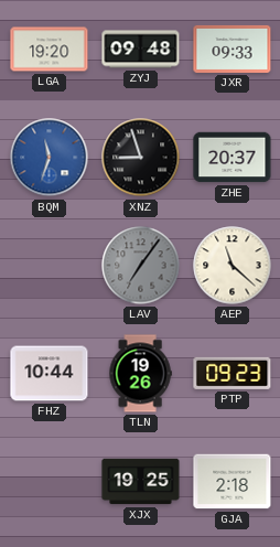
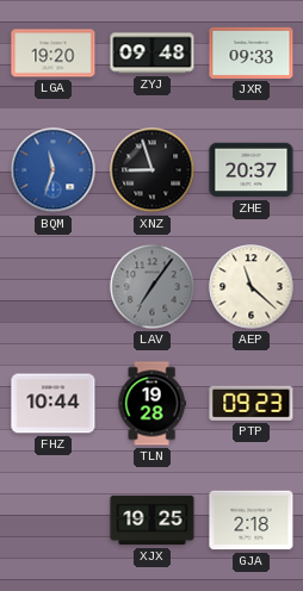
TLN: 19:26 -> 19:28 (151, 404)
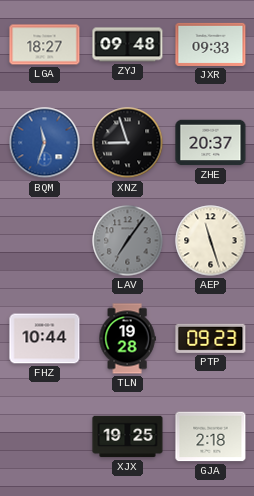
LGA: 19:20 -> 18:27 (45, 45)
AEP: 11:22 -> 11:27 (211, 241)
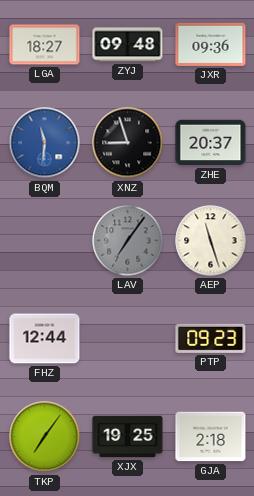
JXR: 09:33 -> 09:36 (211, 44)
BQM: 11:33 -> 11:31 (45, 143)
FHZ: 10:44 -> 12:44 (45, 339)
TLN: 19:28 -> none (127, 339)
TKP: none -> 7:06 (45, 437)
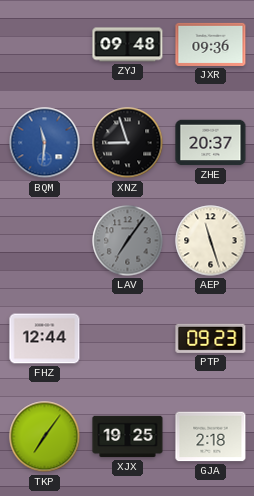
LGA: 18:27 -> none (45, 45)
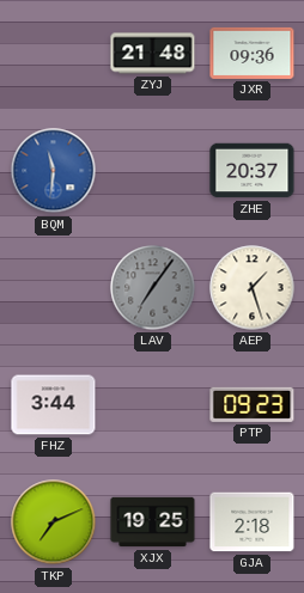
ZYJ: 09:48 -> 21:48 (153, 54)
XNZ: 8:57 -> none (128, 143)
AEP: 11:27 -> 1:27 (253, 288)
FHZ: 12:44 -> 3:44 (54, 405)
TKP: 7:06 -> 7:11 (54, 522)
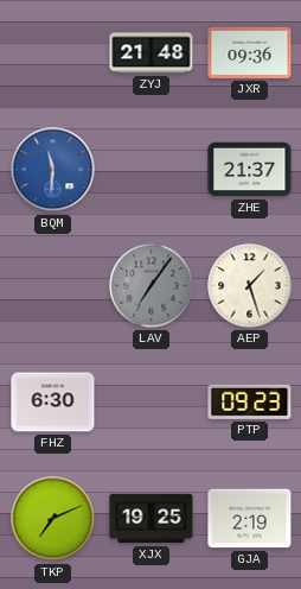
ZHE: 20:37 -> 21:37 (250, 170)
FHZ: 3:44 -> 6:30 (53, 403)
GJA: 2:18 -> 2:19 (250, 519)
